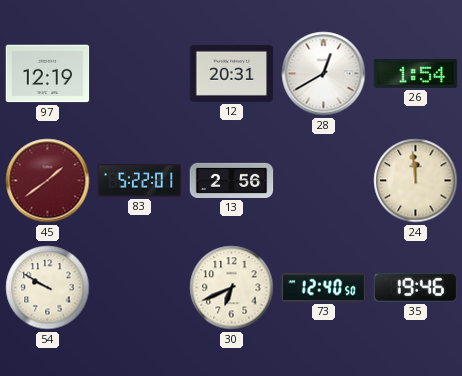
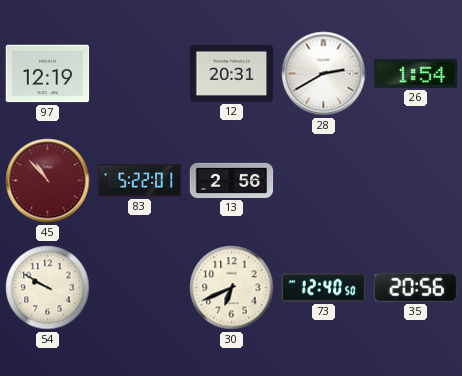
28: 12:40 -> 2:40 (324, 74)
45: 1:39 -> 10:53 (48, 181)
24: 11:59 -> none (416, 181)
35: 19:46 -> 20:56 (416, 287)
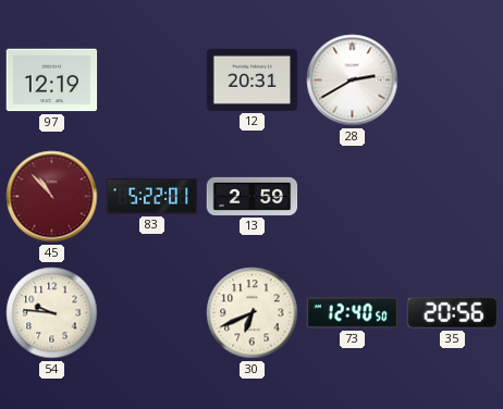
26: 1:54 -> none (416, 73)
13: 2:56 -> 2:59 (253, 196)
54: 9:50 -> 9:46 (52, 313)
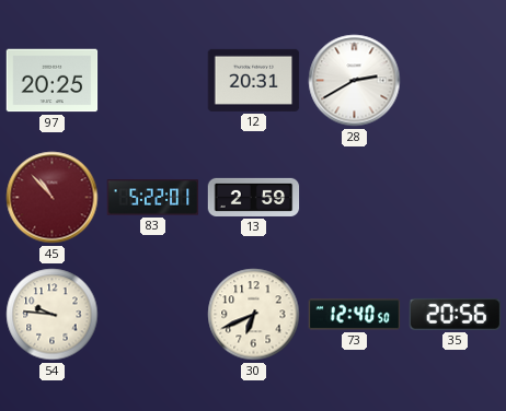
97: 12:19 -> 20:25 (53, 81)
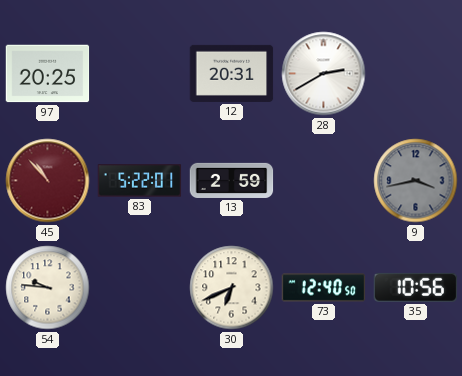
9: none -> 3:43 (416, 181)
35: 20:56 -> 10:56 (416, 287)
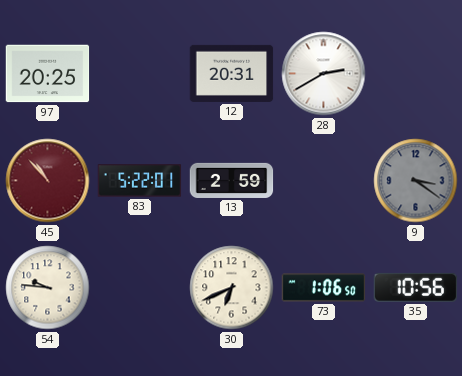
9: 3:43 -> 3:21 (416, 181)
73: 12:40 -> 1:06 (324, 288)
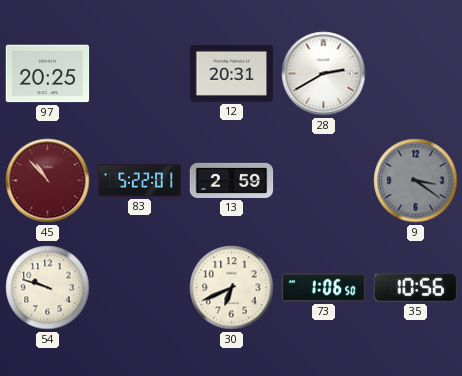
54: 9:46 -> 9:48 (48, 288)
